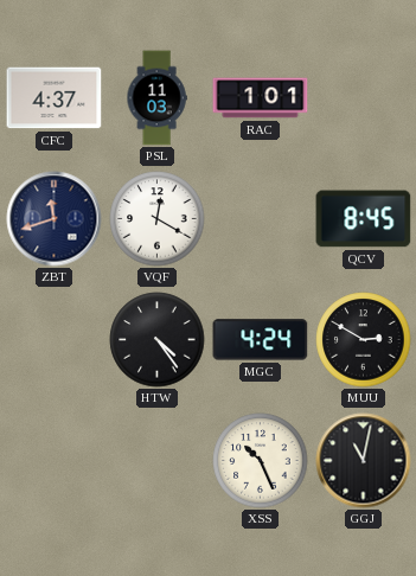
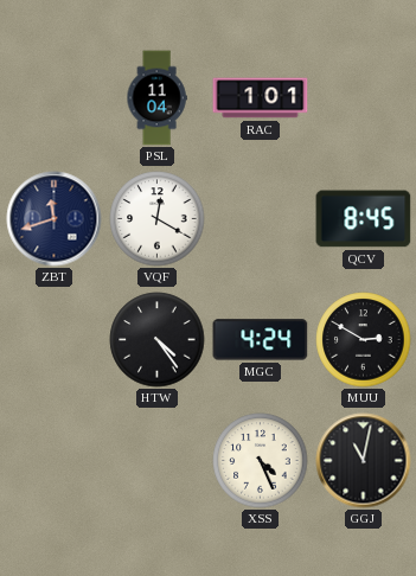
CFC: 4:37 -> none (55, 98)
PSL: 11:03 -> 11:04 (156, 98)
XSS: 10:26 -> 4:26 (261, 461)
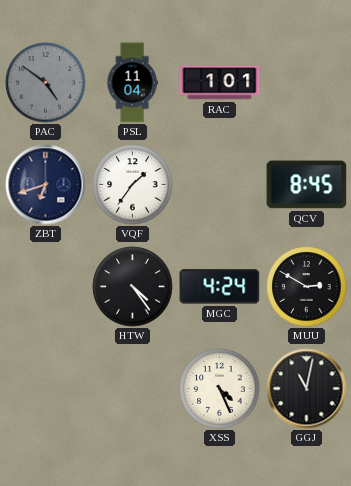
PAC: none -> 4:51 (46, 83)
ZBT: 11:42 -> 6:42 (46, 185)
VQF: 12:20 -> 1:36 (133, 185)
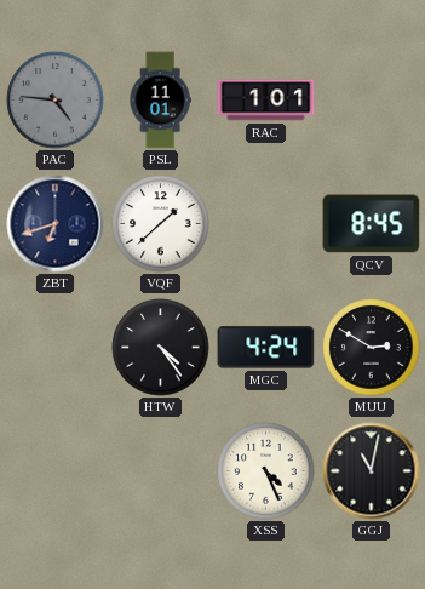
PAC: 4:51 -> 4:46 (56, 101)
PSL: 11:04 -> 11:01 (160, 101)
VQF: 1:36 -> 1:38 (161, 224)
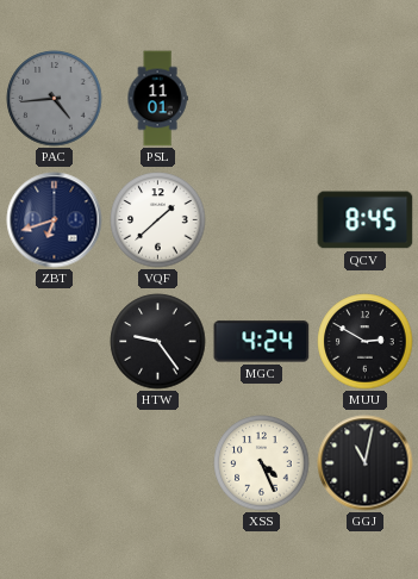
PAC: 4:46 -> 4:44 (55, 99)
RAC: 1:01 -> none (266, 101)
HTW: 4:24 -> 9:24 (158, 342)
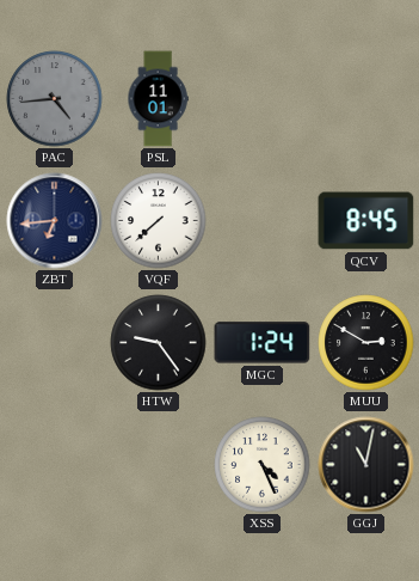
ZBT: 6:42 -> 6:44 (55, 221)
VQF: 1:38 -> 7:38 (159, 221)
MGC: 4:24 -> 1:24 (263, 343)
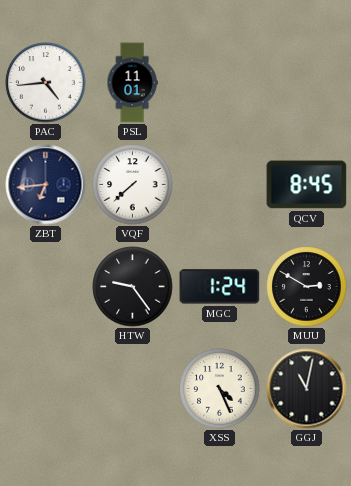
PAC dial: grey -> white (46, 83)
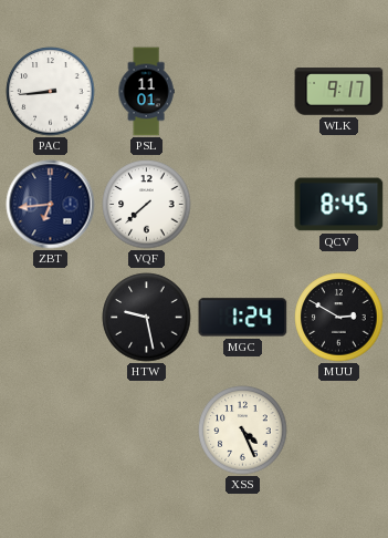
PAC: 4:44 -> 8:44 (51, 92)
WLK: none -> 9:17 (339, 92)
HTW: 9:24 -> 9:28 (147, 318)
GGJ: 11:02 -> none (307, 389)
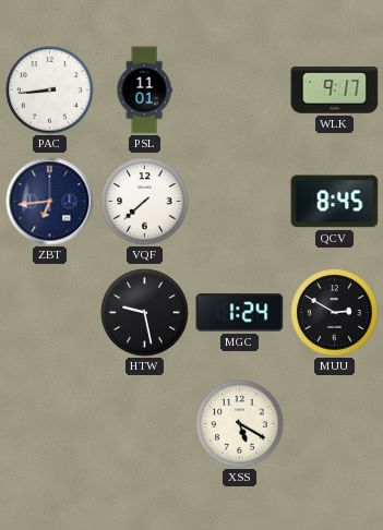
XSS: 4:26 -> 5:20 (240, 424)
